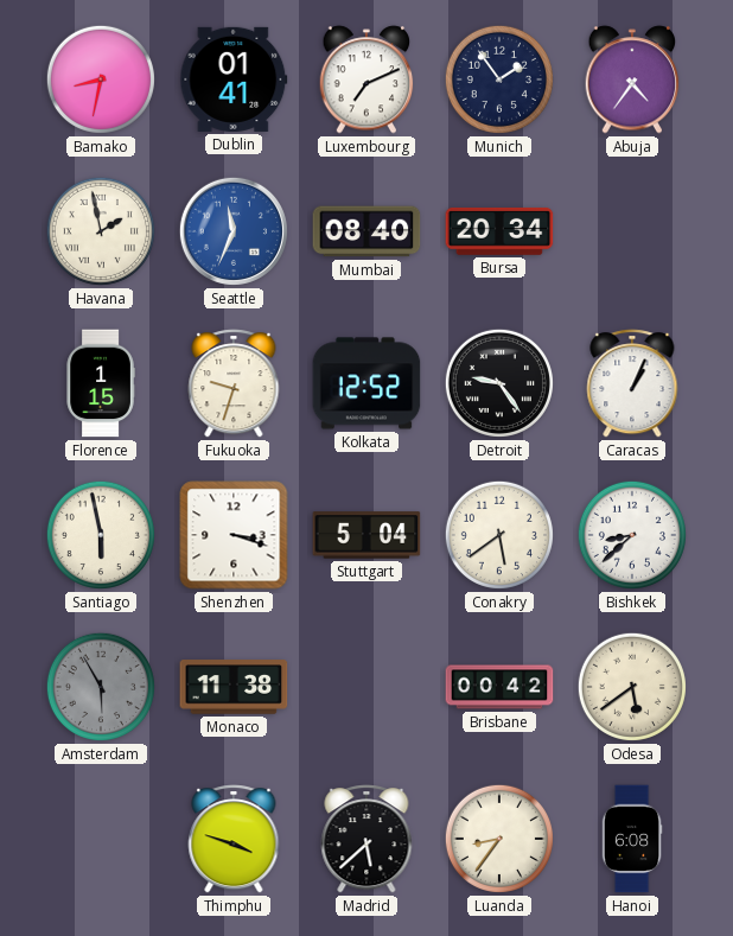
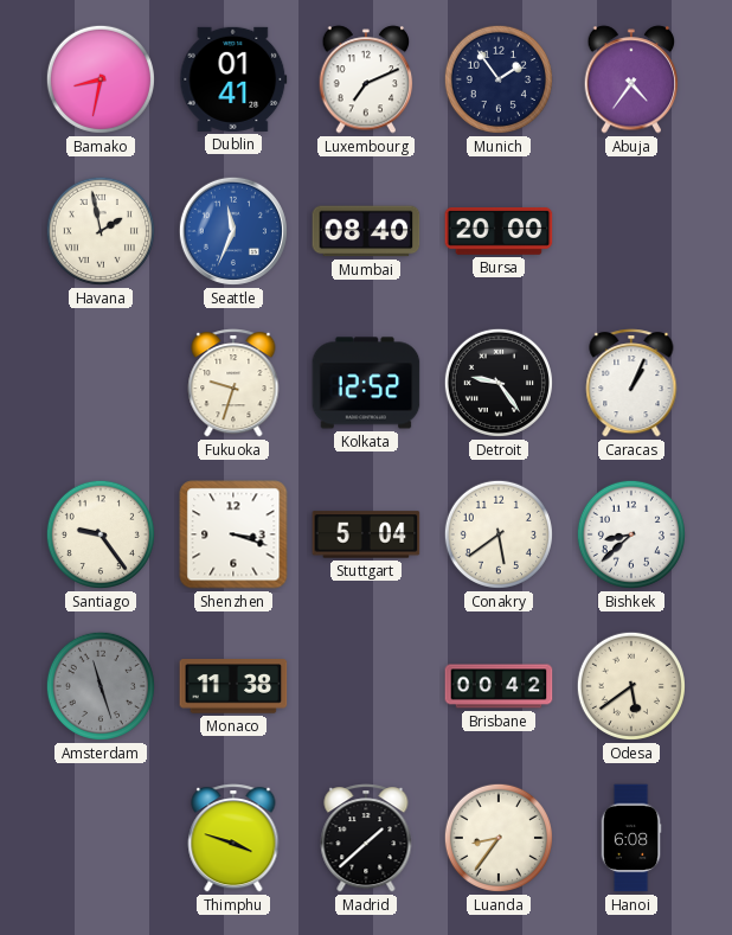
Bursa: 20:34 -> 20:00 (499, 231)
Florence: 1:15 -> none (101, 383)
Santiago: 5:58 -> 9:24 (101, 534)
Amsterdam: 5:55 -> 11:27 (101, 686)
Madrid: 5:38 -> 1:38 (366, 838)
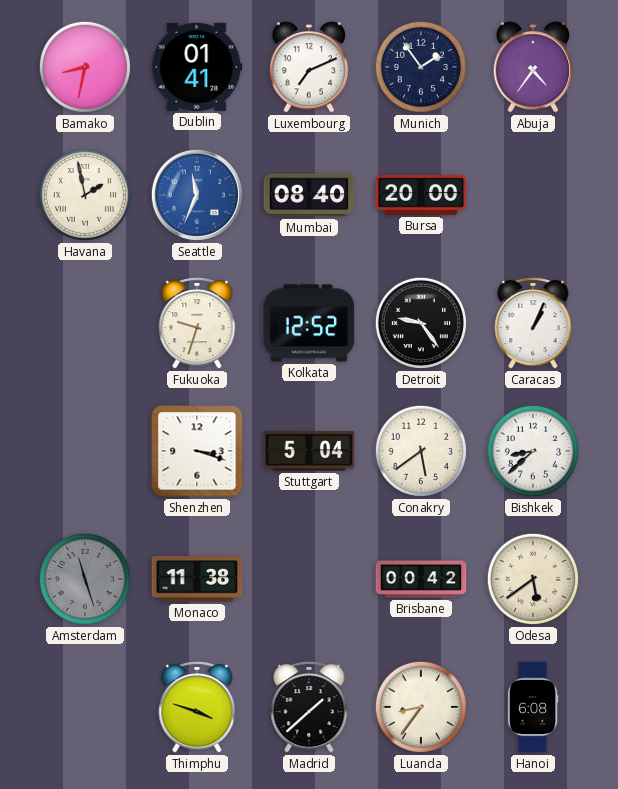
Santiago: 9:24 -> none (101, 534)
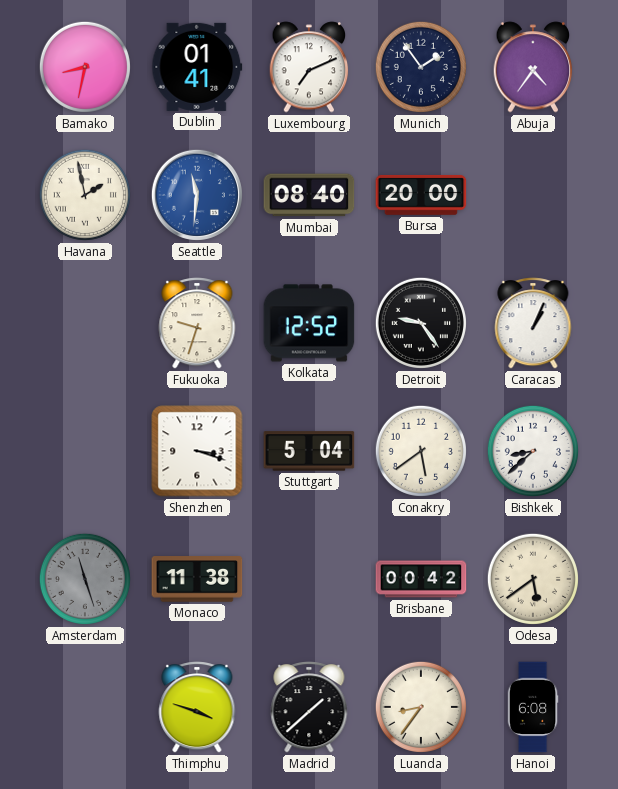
Seattle: 11:34 -> 11:31 (197, 195)
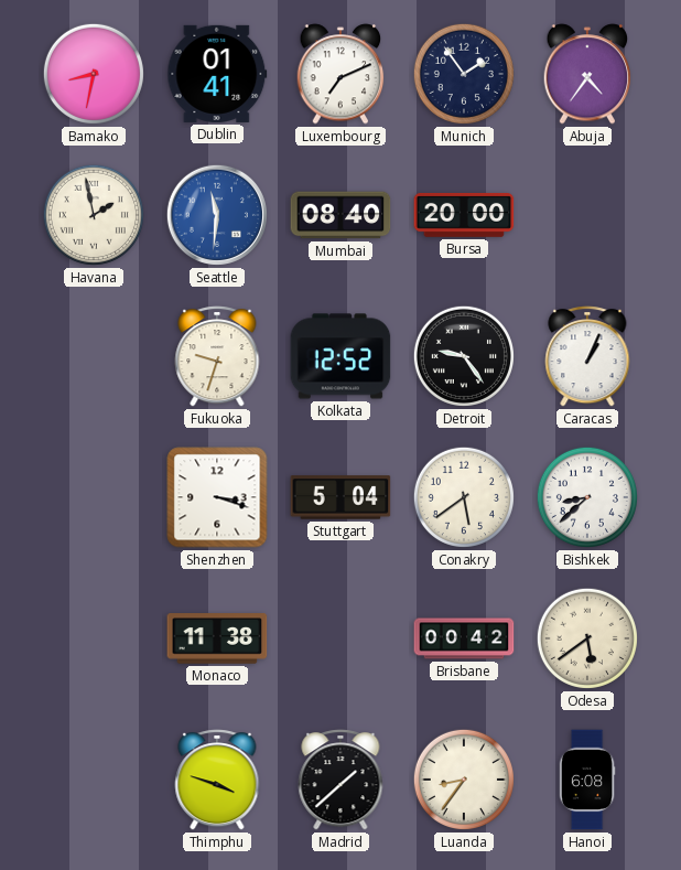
Amsterdam: 11:27 -> none (85, 579)
